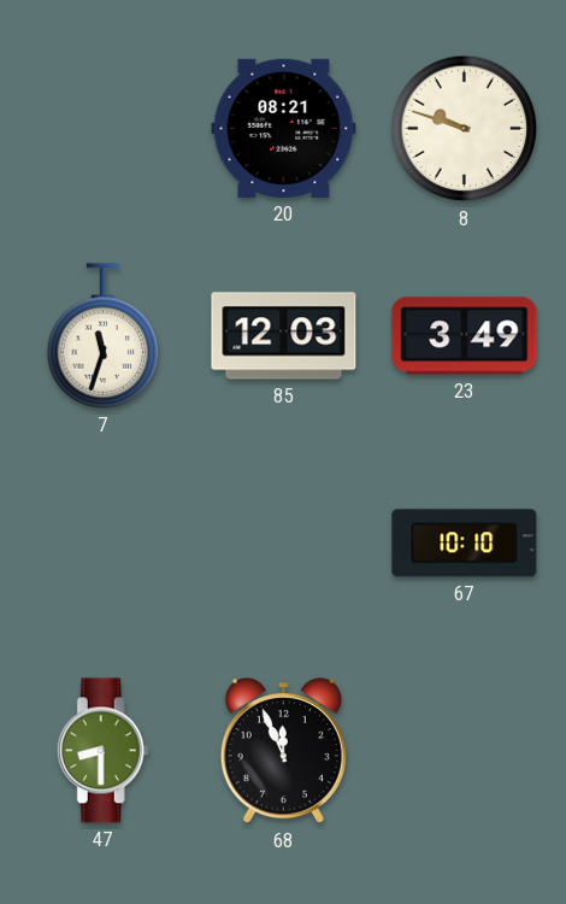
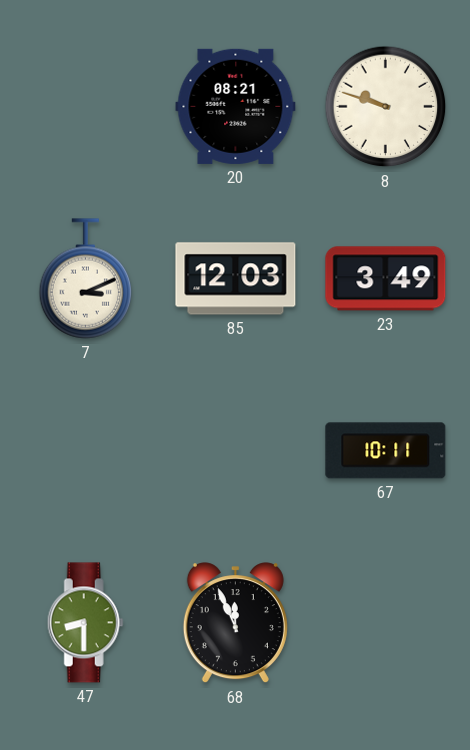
7: 11:33 -> 3:11 (86, 279)
67: 10:10 -> 10:11 (386, 451)
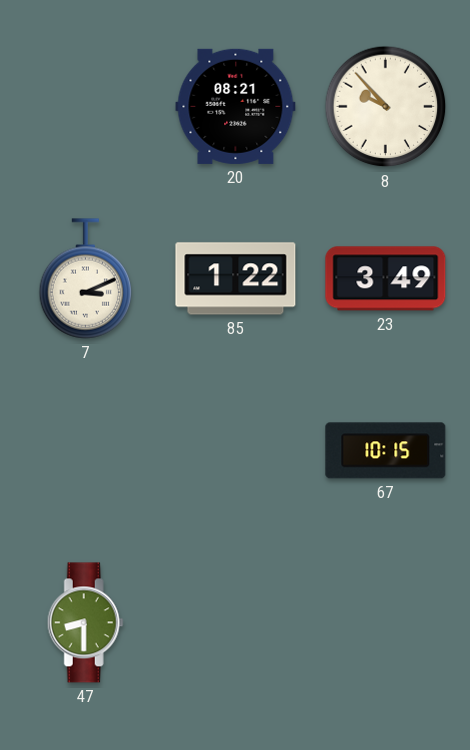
8: 9:48 -> 9:53 (386, 107)
85: 12:03 -> 1:22 (236, 279)
67: 10:11 -> 10:15 (386, 451)
68: 11:56 -> none (235, 623)
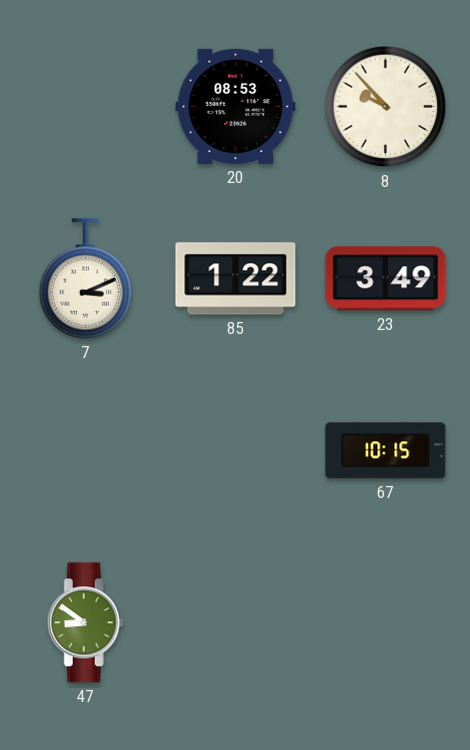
20: 08:21 -> 08:53 (236, 106)
47: 8:30 -> 8:51 (85, 623)
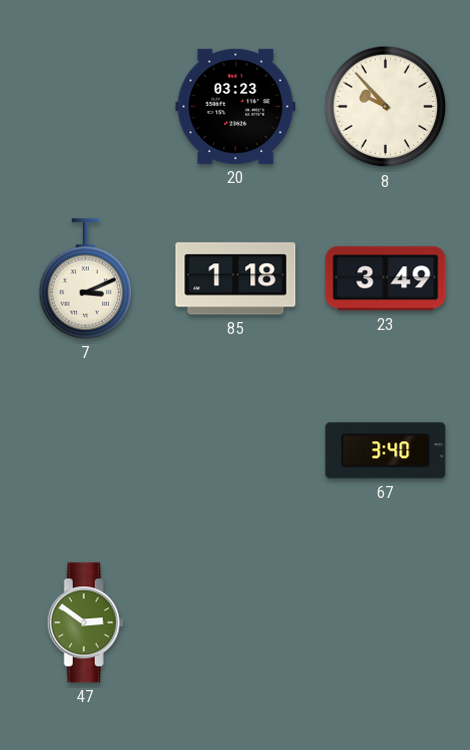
20: 08:53 -> 03:23 (236, 106)
85: 1:22 -> 1:18 (236, 279)
67: 10:15 -> 3:40 (386, 451)
47: 8:51 -> 2:51 (85, 623)
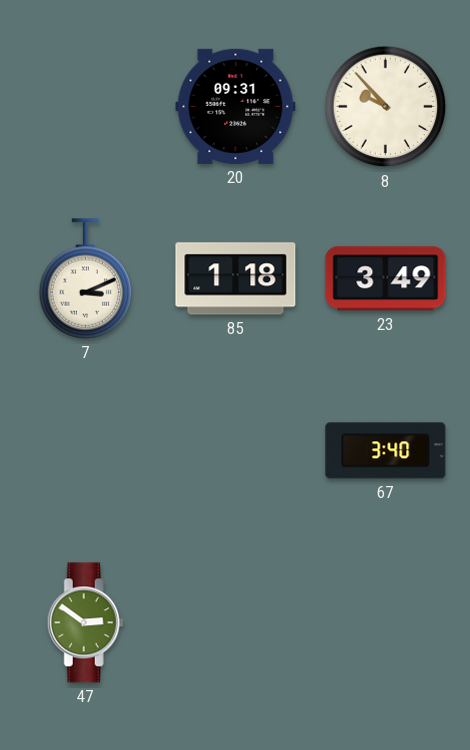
20: 03:23 -> 09:31 (236, 106)
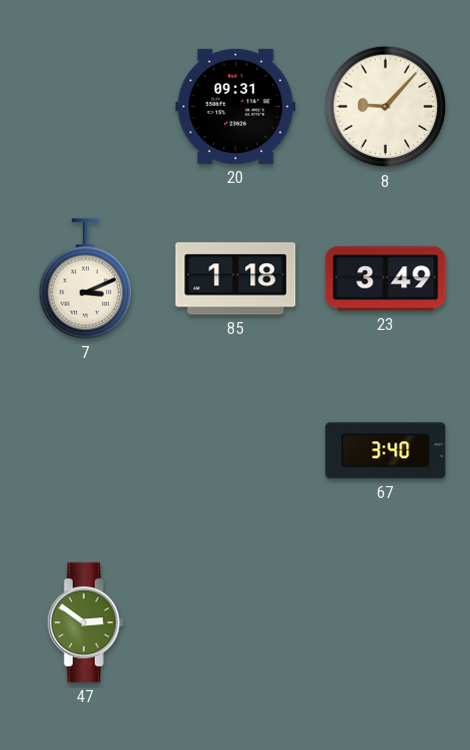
8: 9:53 -> 9:07 (386, 107)
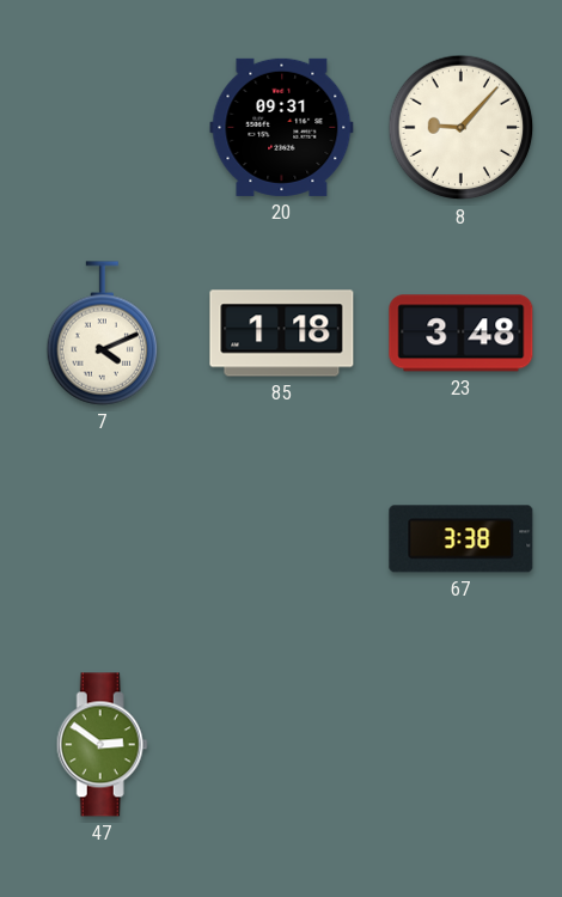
7: 3:11 -> 4:11 (103, 334)
23: 3:49 -> 3:48 (462, 334)
67: 3:40 -> 3:38 (462, 539)
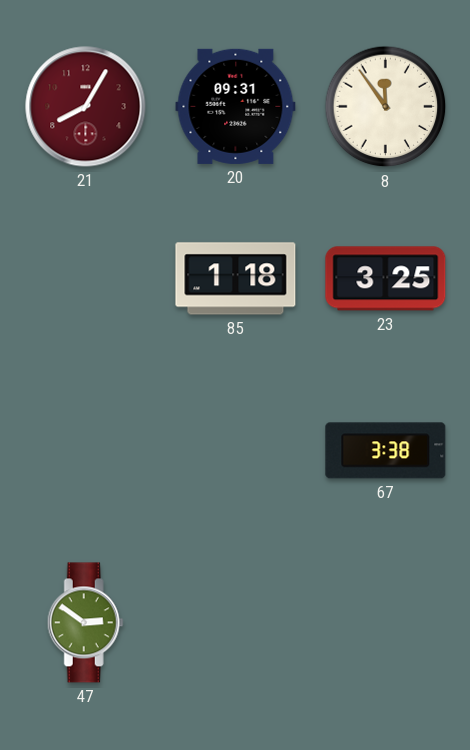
21: none -> 8:05 (86, 107)
8: 9:07 -> 11:54 (386, 107)
7: 4:11 -> none (103, 334)
23: 3:48 -> 3:25 (386, 279)
